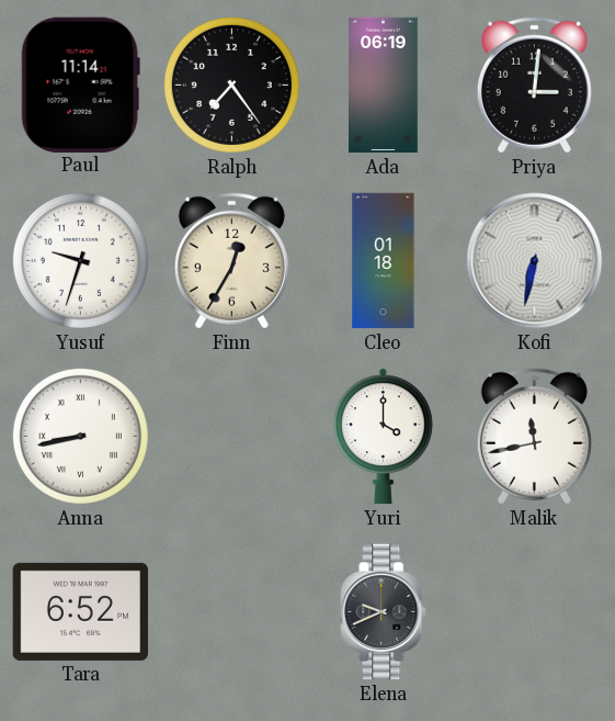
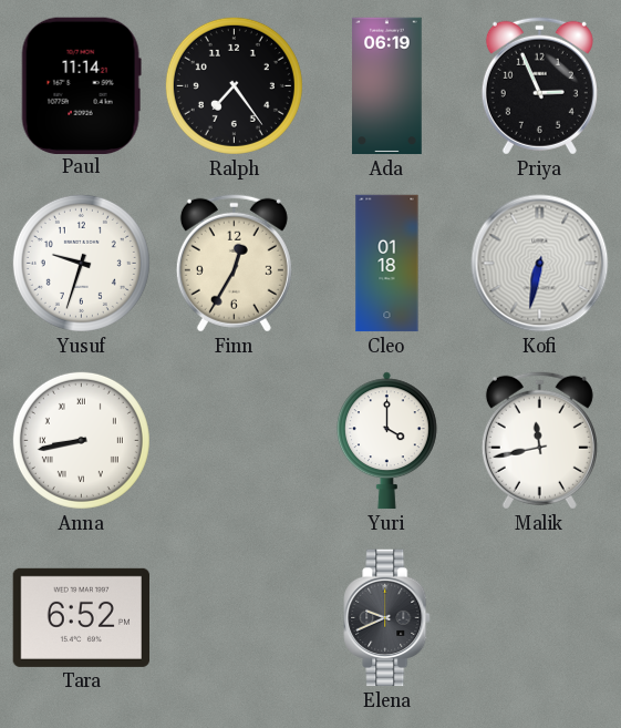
Priya: 3:01 -> 2:56 (539, 85)
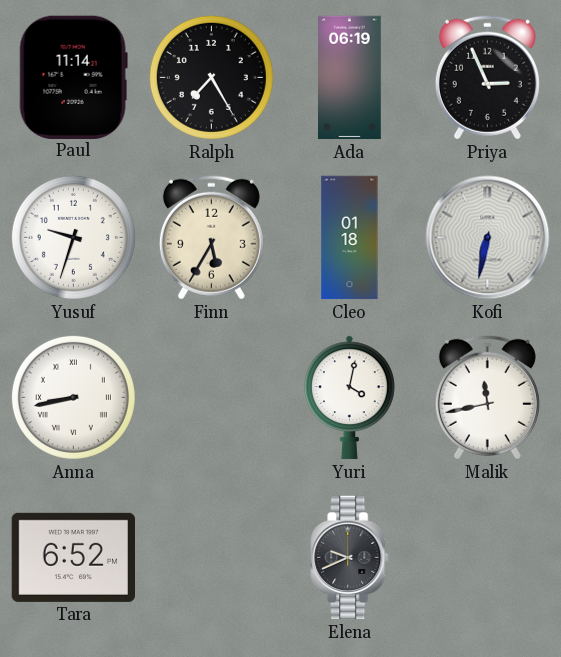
Ralph: 7:24 -> 7:25 (211, 77)
Finn: 12:35 -> 5:35 (211, 237)
Yuri: 4:00 -> 4:02 (349, 398)
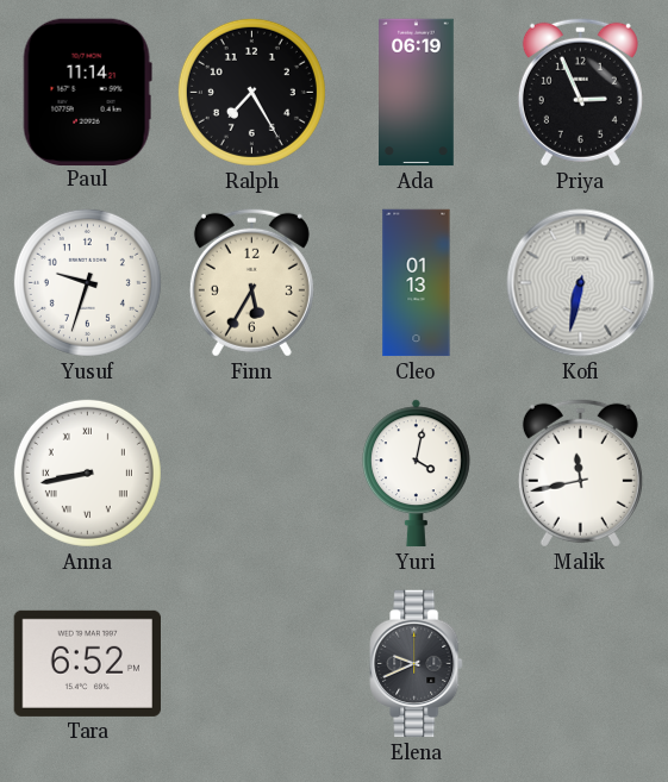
Cleo: 01:18 -> 01:13 (417, 283)
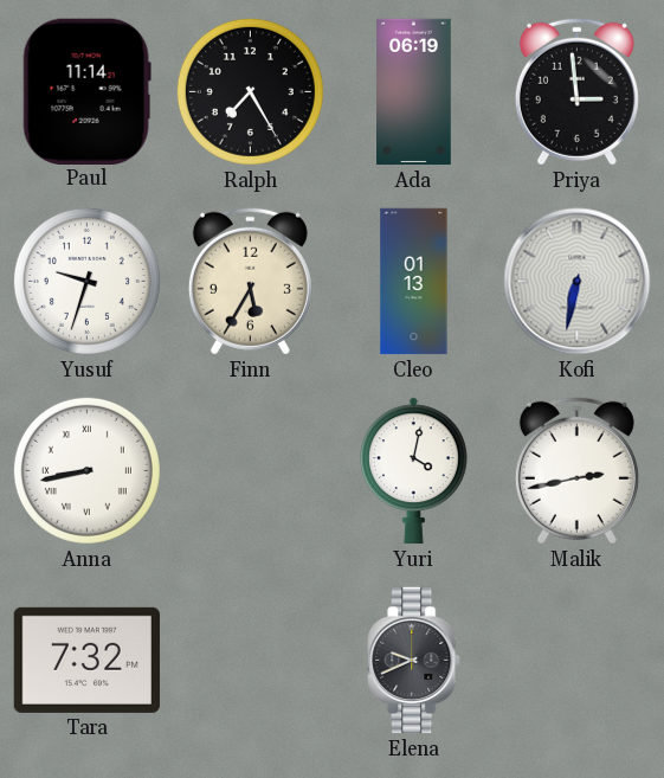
Priya: 2:56 -> 2:59 (576, 91)
Malik: 11:43 -> 2:43 (576, 470)
Tara: 6:52 -> 7:32 (86, 660)
